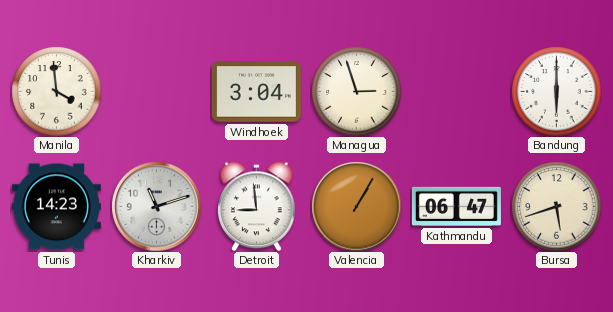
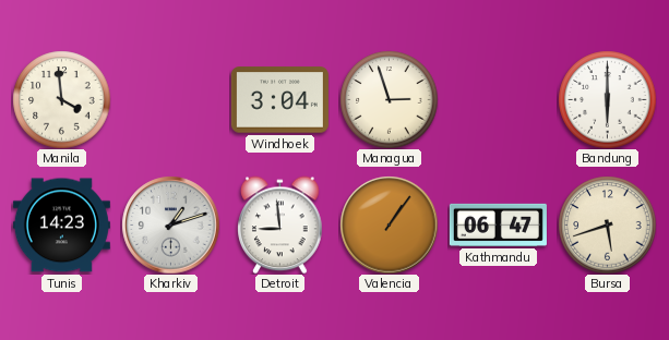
Kharkiv: 11:12 -> 1:12 (170, 224)
Valencia: 1:05 -> 1:06 (389, 224)
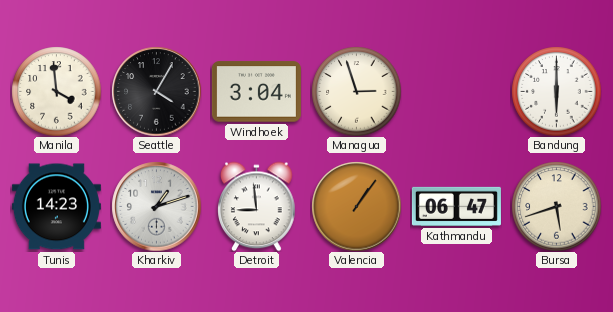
Seattle: none -> 4:05 (156, 91)
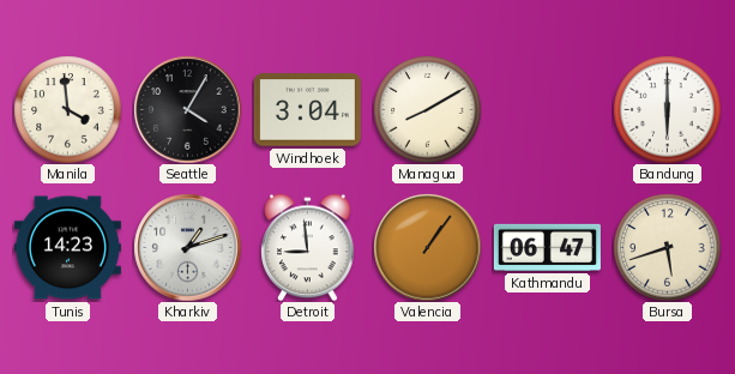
Managua: 2:57 -> 8:10 (427, 109)
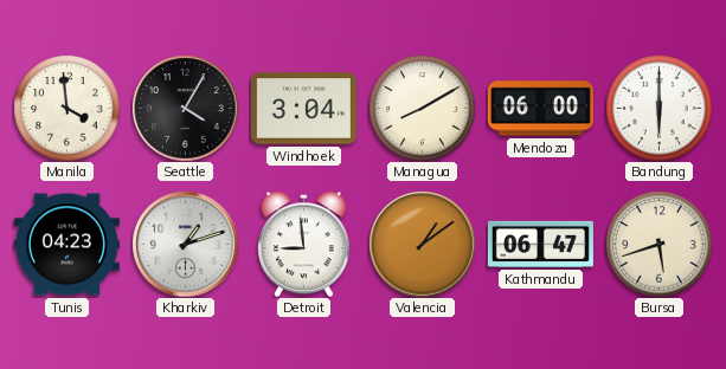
Mendoza: none -> 06:00 (540, 109)
Tunis: 14:23 -> 04:23 (66, 245)
Valencia: 1:06 -> 1:09 (422, 244)
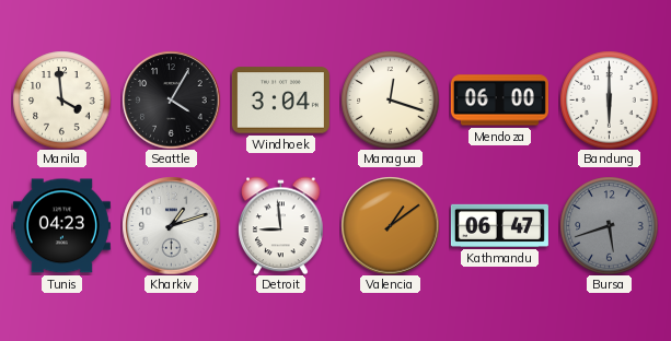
Managua: 8:10 -> 12:18 (390, 99)
Bursa dial: cream -> grey (609, 225)
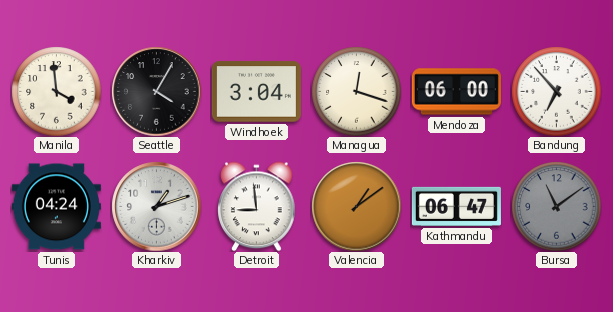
Bandung: 6:00 -> 6:53 (556, 91)
Tunis: 04:23 -> 04:24 (56, 207)
Bursa: 5:42 -> 11:09 (556, 206)
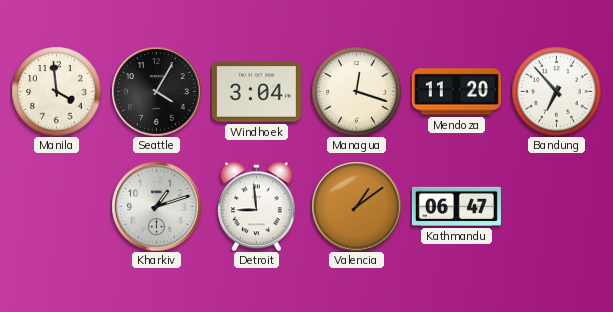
Mendoza: 06:00 -> 11:20 (456, 92)
Tunis: 04:24 -> none (56, 207)
Bursa: 11:09 -> none (556, 206)
